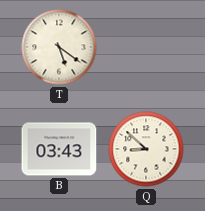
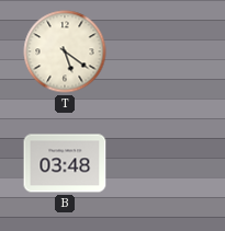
B: 03:43 -> 03:48 (65, 163)
Q: 8:52 -> none (146, 149)
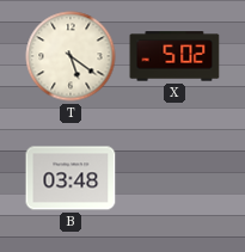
X: none -> 5:02 (174, 56)
